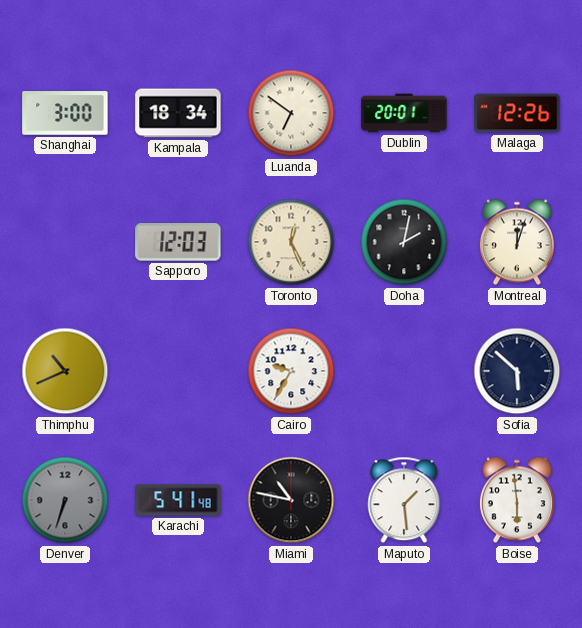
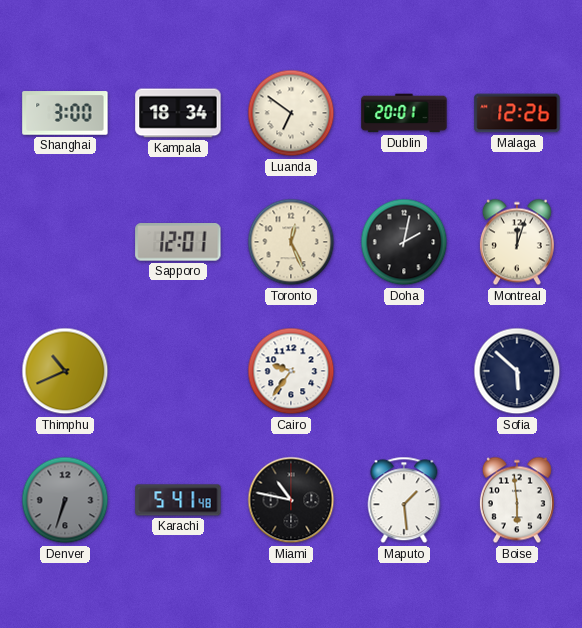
Sapporo: 12:03 -> 12:01 (178, 243)
Cairo: 9:35 -> 9:36 (291, 371)
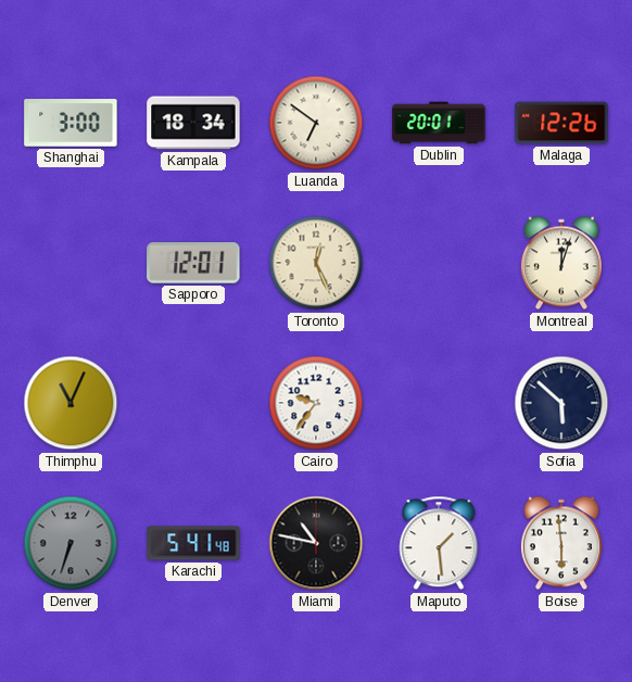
Doha: 2:02 -> none (404, 242)
Thimphu: 10:41 -> 11:04 (71, 403)
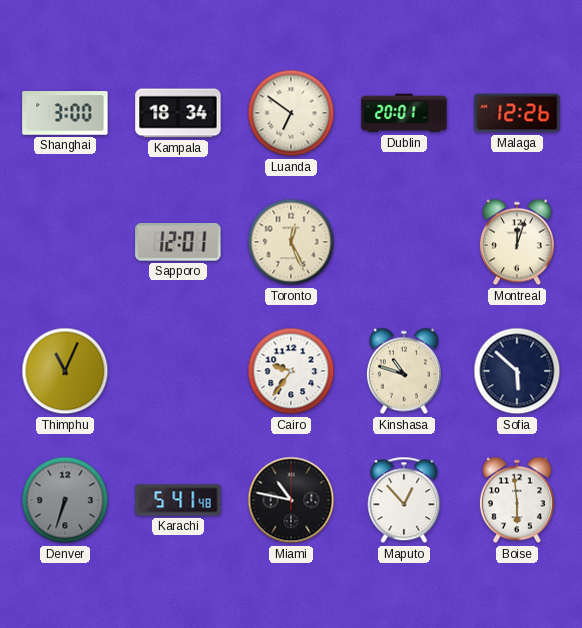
Kinshasa: none -> 10:48 (404, 371)
Maputo: 1:29 -> 12:53 (404, 500)
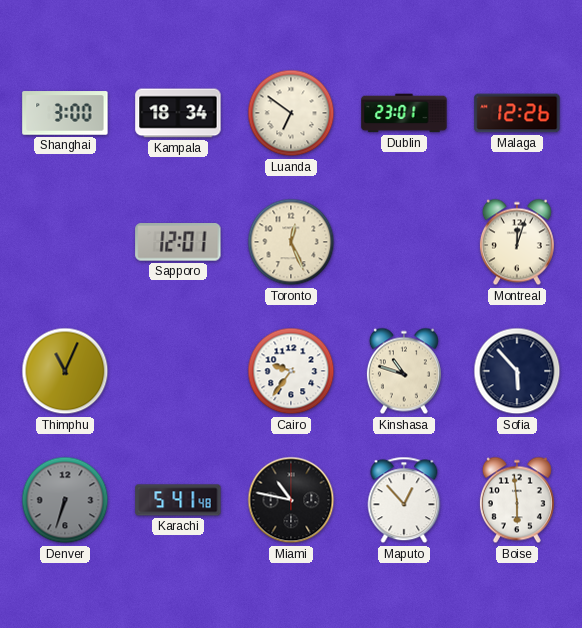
Dublin: 20:01 -> 23:01 (404, 113)
Sofia: 5:52 -> 5:53 (517, 371)
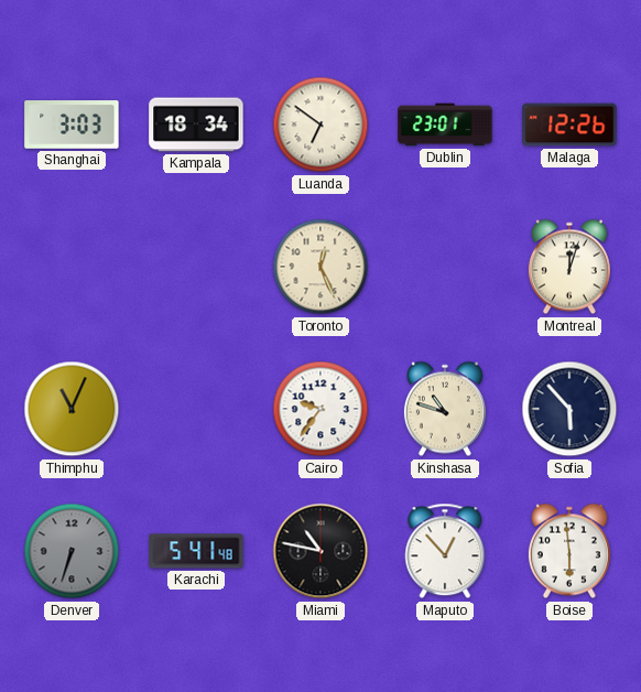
Shanghai: 3:00 -> 3:03 (72, 125)
Sapporo: 12:01 -> none (178, 243)
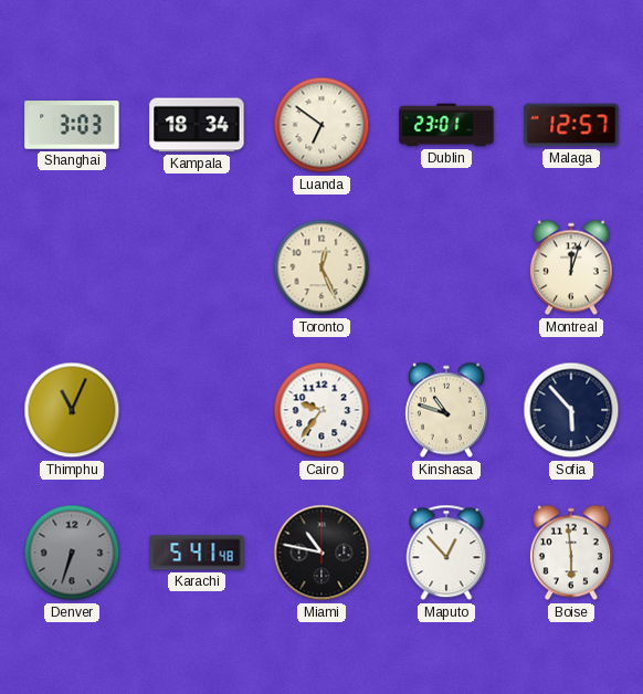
Malaga: 12:26 -> 12:57 (571, 125)
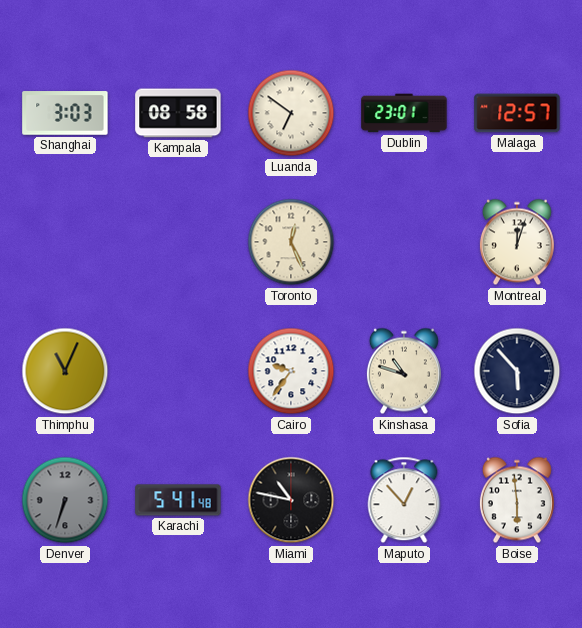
Kampala: 18:34 -> 08:58 (178, 113)
